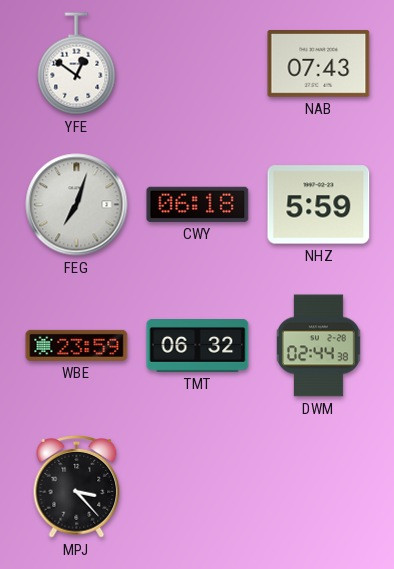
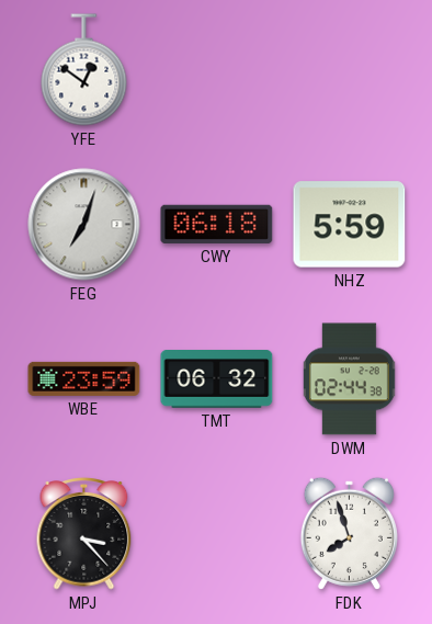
NAB: 07:43 -> none (319, 64)
FDK: none -> 7:57 (349, 533)
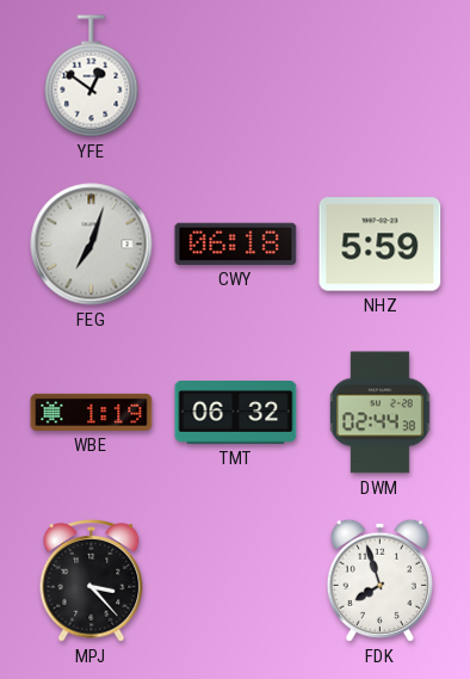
WBE: 23:59 -> 1:19 (92, 412)
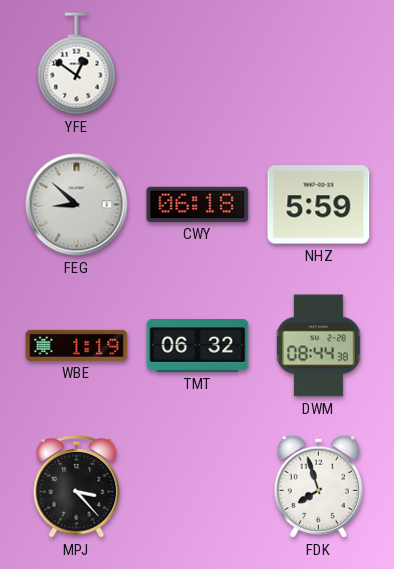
FEG: 7:03 -> 8:52 (77, 205)
DWM: 02:44 -> 08:44 (318, 346)
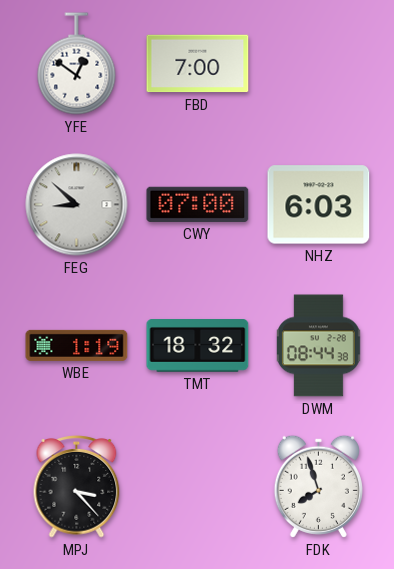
FBD: none -> 7:00 (198, 64)
CWY: 06:18 -> 07:00 (198, 204)
NHZ: 5:59 -> 6:03 (319, 205)
TMT: 06:32 -> 18:32 (198, 346)
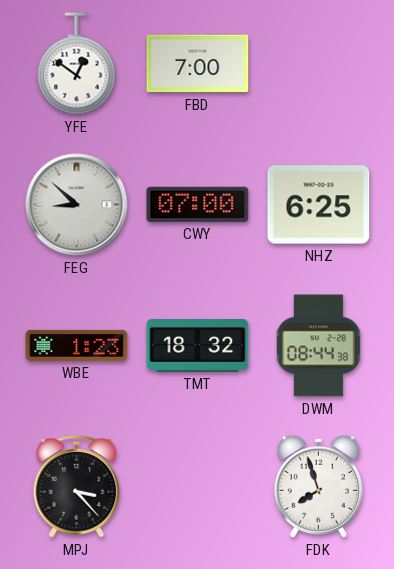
NHZ: 6:03 -> 6:25 (319, 205)
WBE: 1:19 -> 1:23 (77, 345)
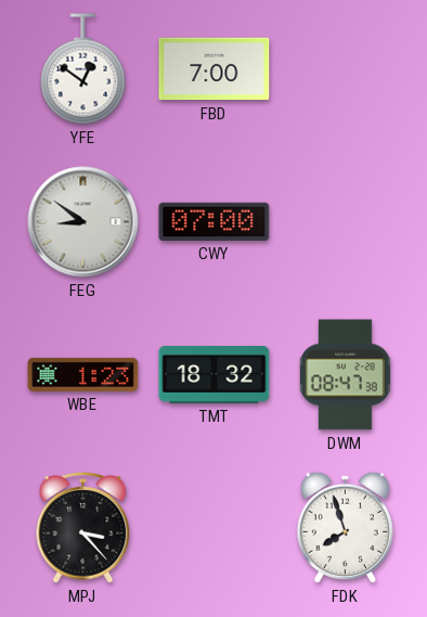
FEG: 8:52 -> 8:51 (83, 222)
NHZ: 6:25 -> none (319, 205)
DWM: 08:44 -> 08:47 (345, 375)
